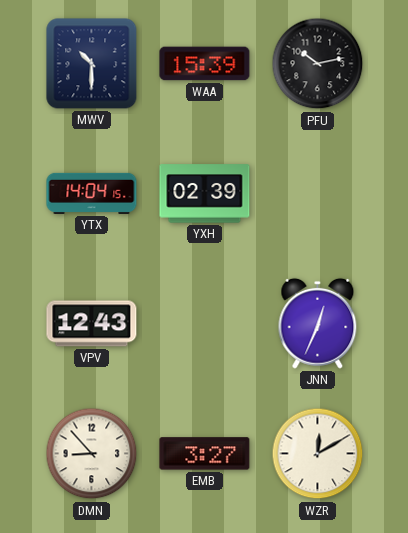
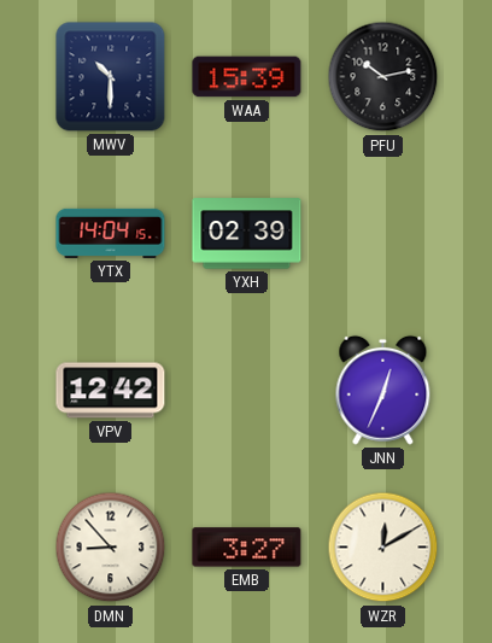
VPV: 12:43 -> 12:42 (111, 391)
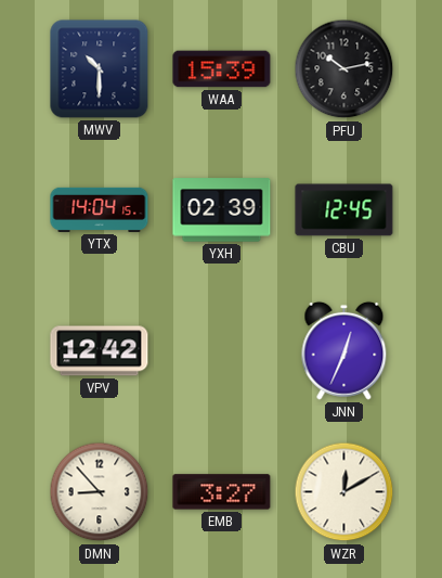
CBU: none -> 12:45 (344, 210)
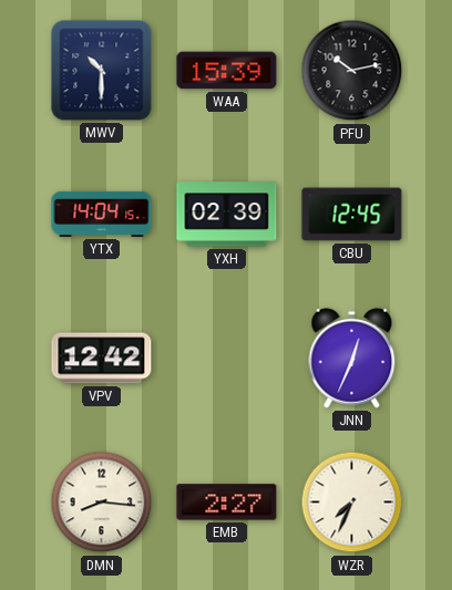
DMN: 8:53 -> 8:16 (102, 503)
EMB: 3:27 -> 2:27 (227, 503)
WZR: 12:10 -> 7:34 (352, 503)
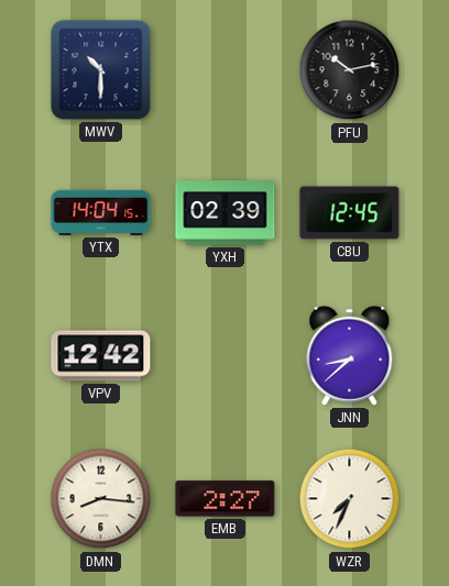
WAA: 15:39 -> none (227, 71)
JNN: 12:34 -> 8:38 (350, 355)
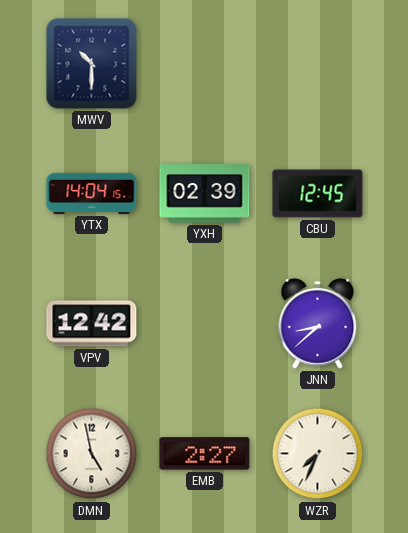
PFU: 10:13 -> none (350, 70)
DMN: 8:16 -> 4:58 (92, 454)
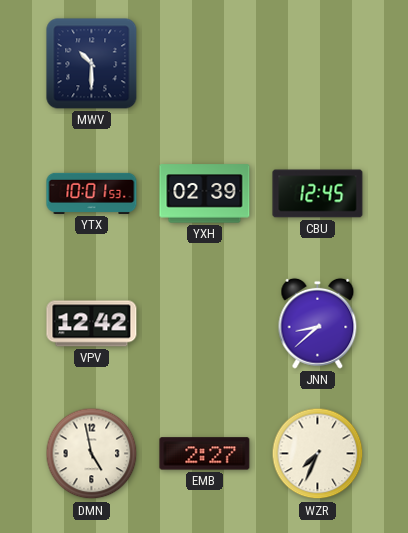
YTX: 14:04 -> 10:01 (92, 193)
